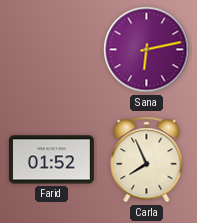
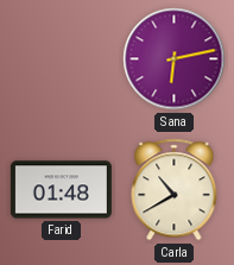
Farid: 01:52 -> 01:48 (61, 190)
Carla: 7:56 -> 10:40 (175, 190)
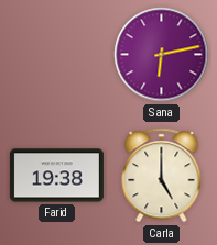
Farid: 01:48 -> 19:38 (56, 176)
Carla: 10:40 -> 5:00 (162, 176)
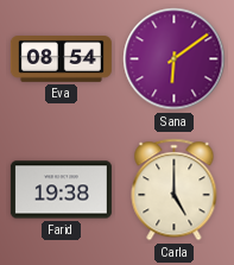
Eva: none -> 08:54 (61, 59)
Sana: 6:13 -> 6:09 (175, 59)
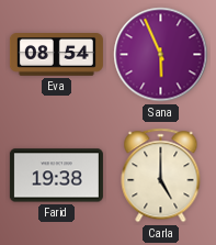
Sana: 6:09 -> 5:56 (161, 55)
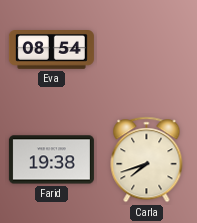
Sana: 5:56 -> none (161, 55)
Carla: 5:00 -> 7:42 (147, 160)
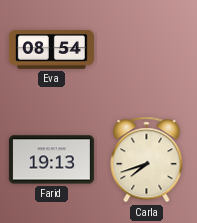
Farid: 19:38 -> 19:13 (51, 160)
